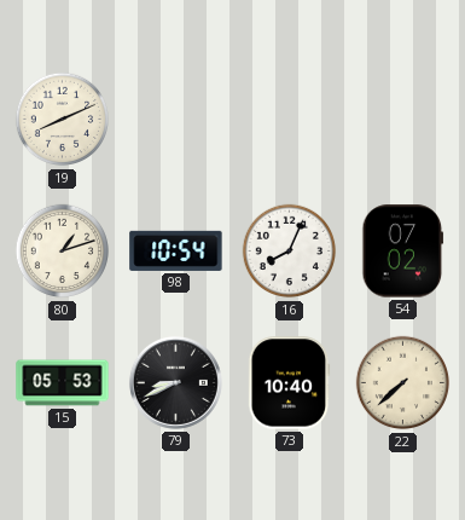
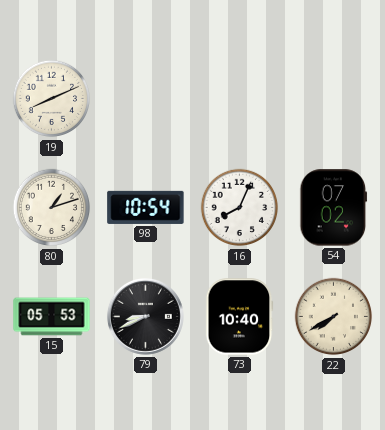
22: 7:38 -> 7:40 (334, 317)
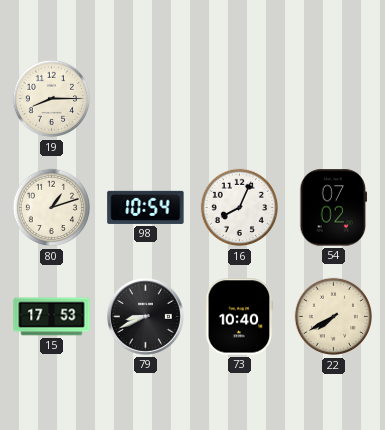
19: 8:11 -> 8:15 (52, 99)
15: 05:53 -> 17:53 (52, 317)
